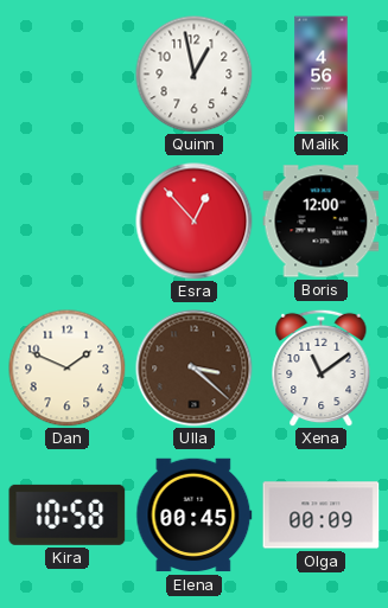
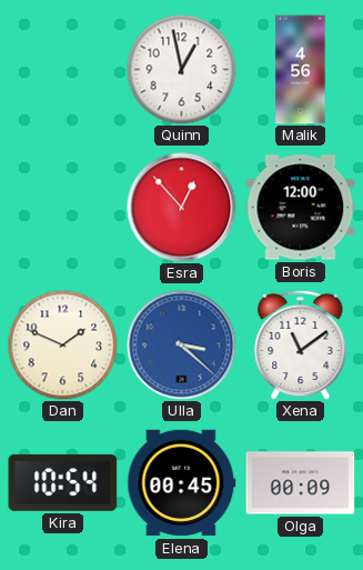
Ulla dial: brown -> blue (182, 346)
Kira: 10:58 -> 10:54 (63, 482)
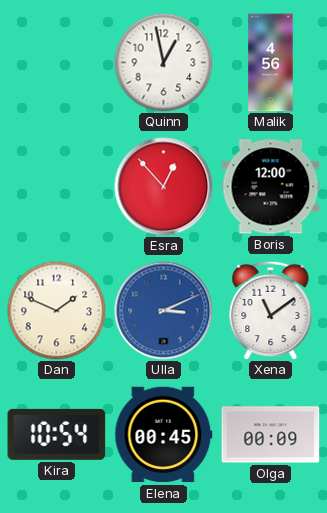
Ulla: 3:22 -> 3:11 (164, 311)
